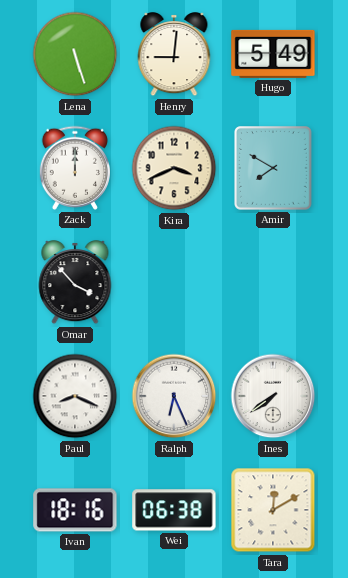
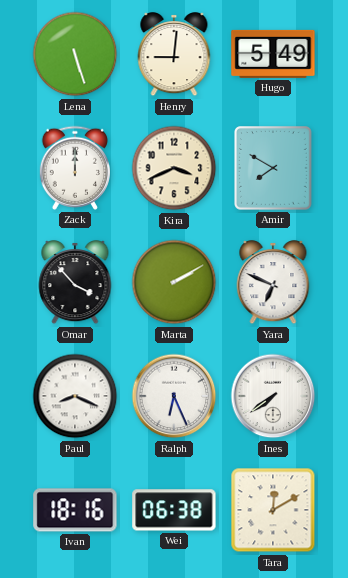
Marta: none -> 2:10 (174, 282)
Yara: none -> 6:49 (273, 283)
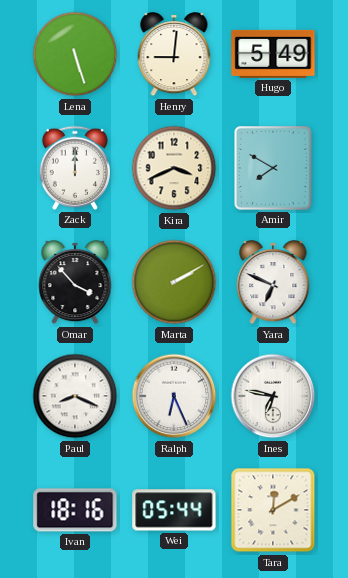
Ines: 7:39 -> 6:47 (273, 396)
Wei: 06:38 -> 05:44 (174, 510)
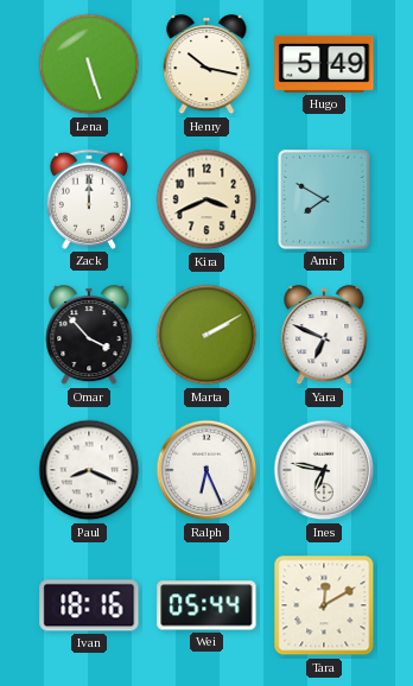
Henry: 9:01 -> 10:17 (206, 65)
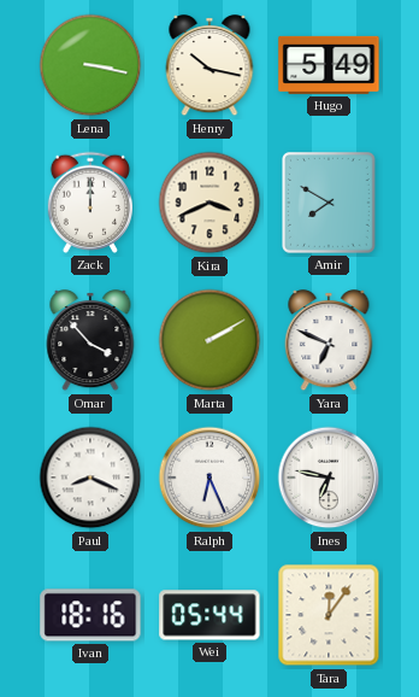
Lena: 5:27 -> 3:17 (90, 65)
Tara: 12:10 -> 12:06 (329, 615)
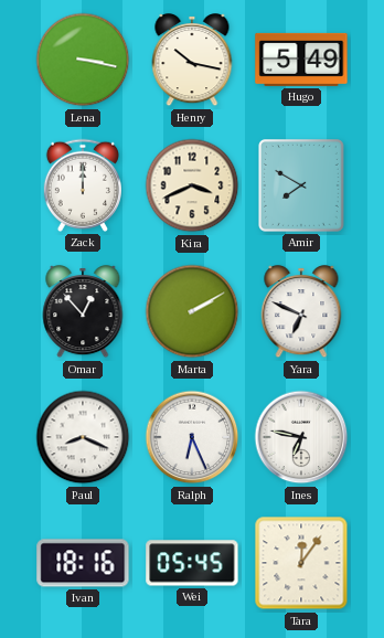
Omar: 3:53 -> 12:53 (83, 312)
Wei: 05:44 -> 05:45 (192, 563)
